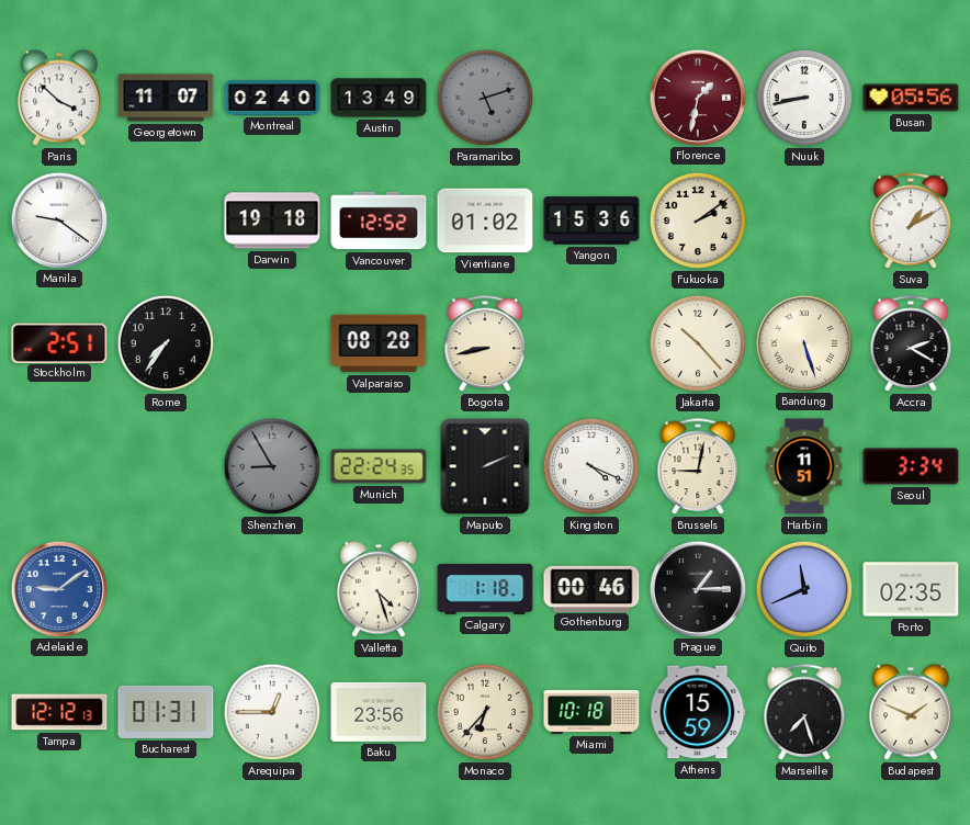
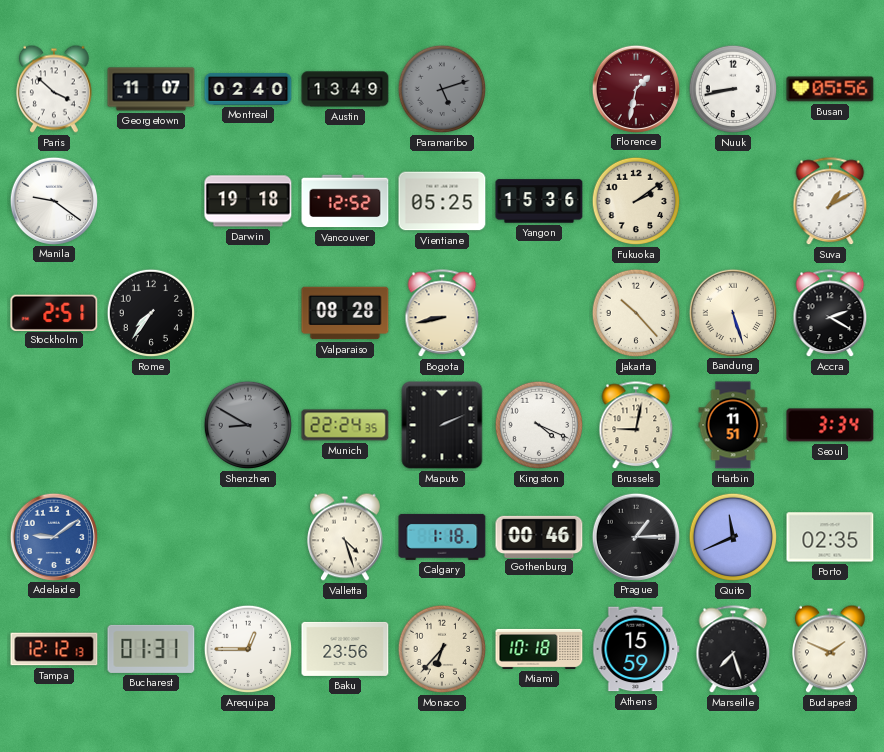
Vientiane: 01:02 -> 05:25 (442, 201)
Shenzhen: 8:55 -> 8:50 (248, 425)
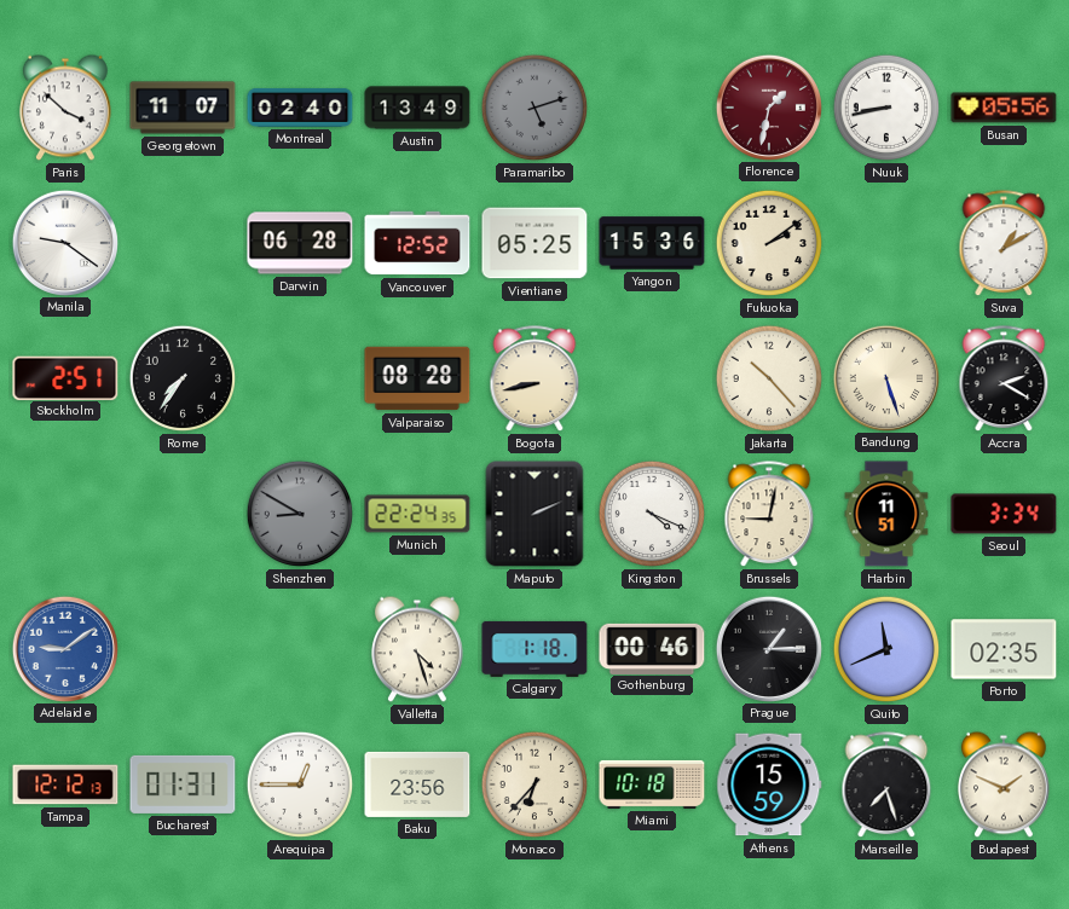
Darwin: 19:18 -> 06:28 (300, 243)
